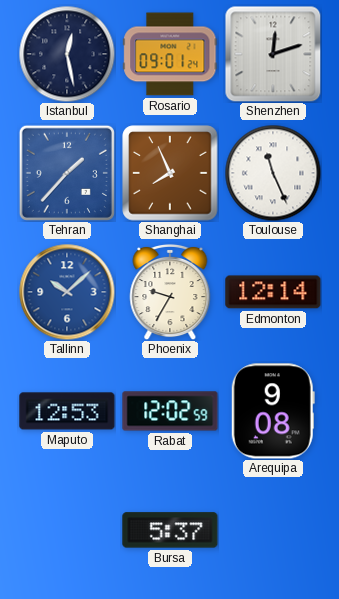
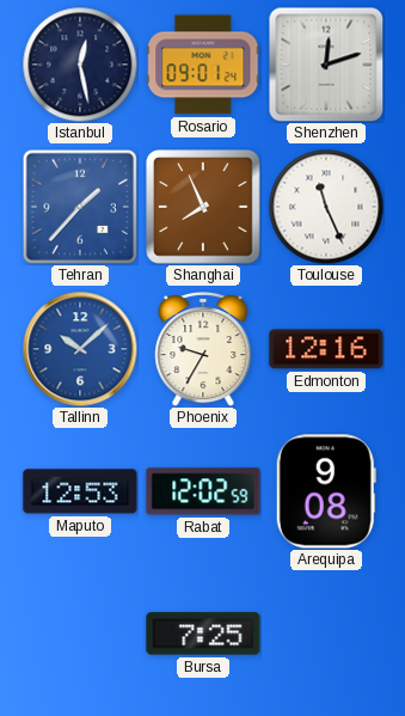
Edmonton: 12:14 -> 12:16 (326, 349)
Bursa: 5:37 -> 7:25 (203, 634)
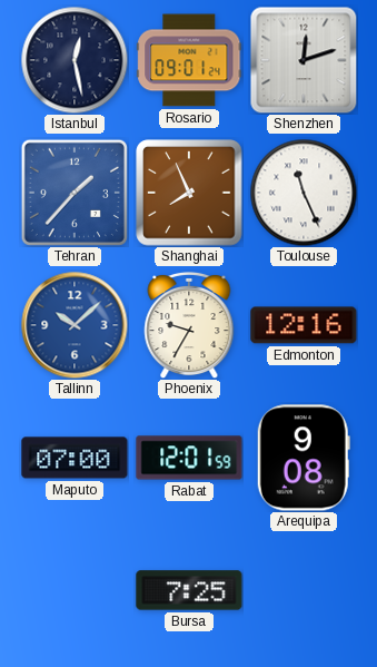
Maputo: 12:53 -> 07:00 (75, 458)
Rabat: 12:02 -> 12:01 (189, 458)
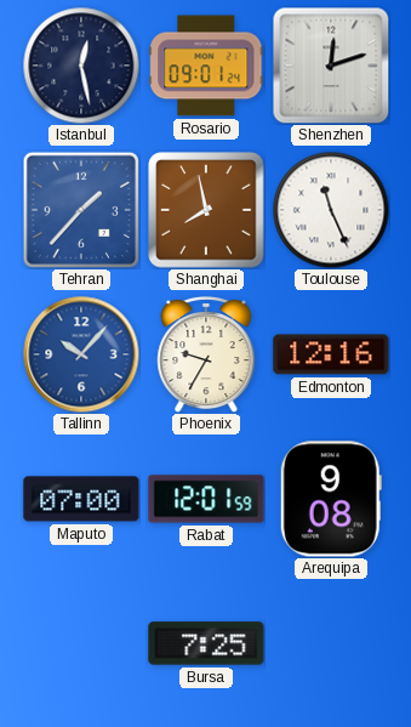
Shanghai: 7:56 -> 7:58 (206, 210)
Tallinn: 10:08 -> 10:07 (81, 354)
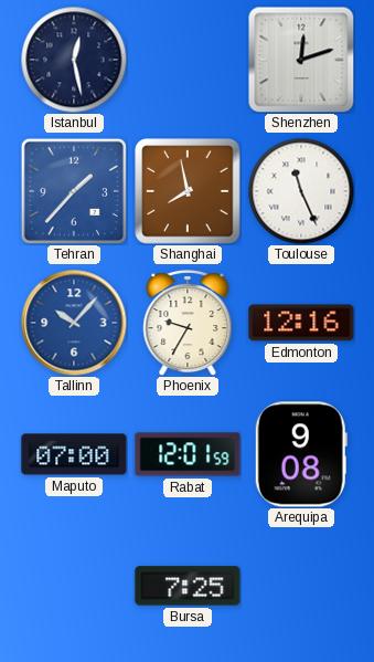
Rosario: 09:01 -> none (206, 66)
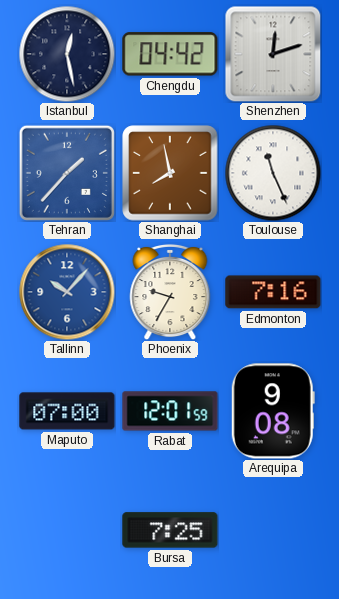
Chengdu: none -> 04:42 (170, 54)
Edmonton: 12:16 -> 7:16 (273, 292)
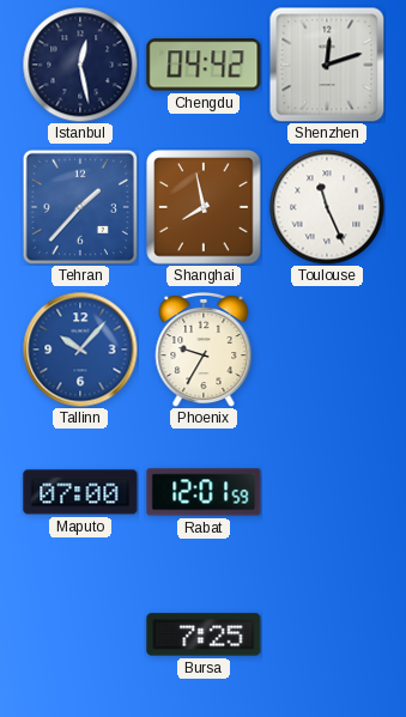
Edmonton: 7:16 -> none (273, 292)
Arequipa: 9:08 -> none (273, 411)
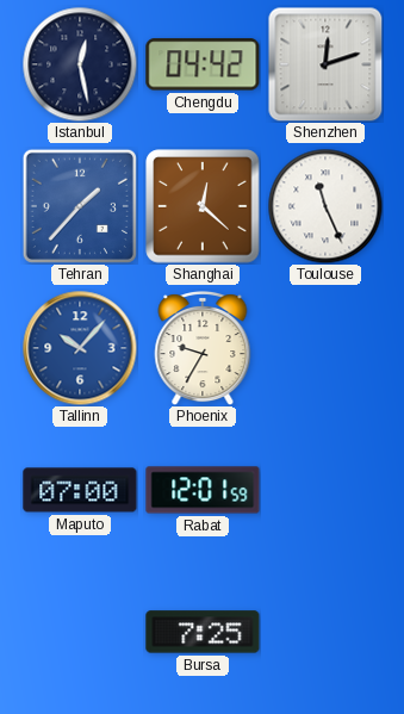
Shanghai: 7:58 -> 12:22 (203, 206)
